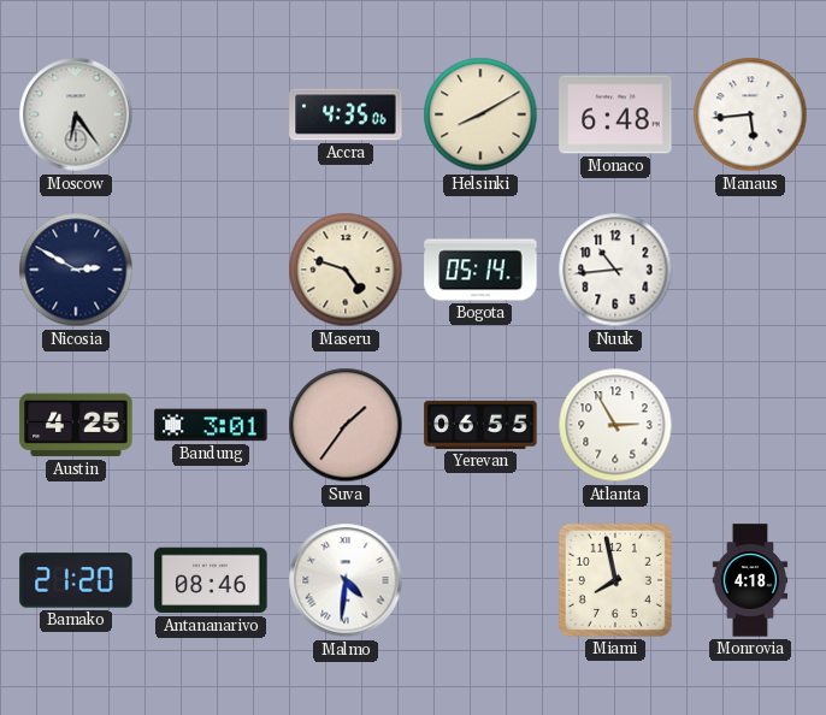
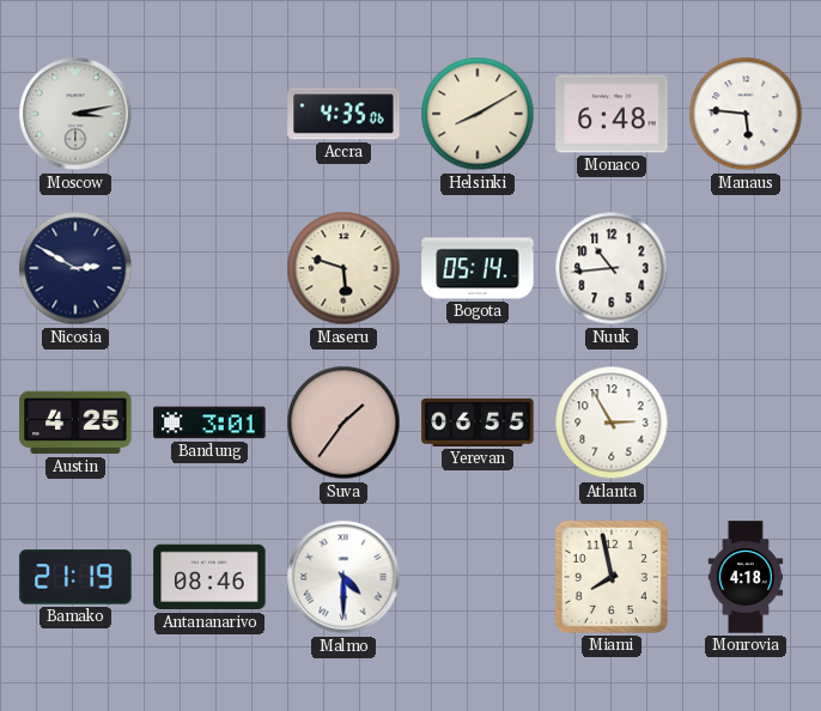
Moscow: 6:24 -> 3:13 (75, 114)
Manaus: 5:44 -> 5:46 (746, 114)
Maseru: 4:48 -> 5:48 (343, 268)
Bamako: 21:20 -> 21:19 (75, 577)
Malmo: 4:31 -> 4:30 (343, 577)
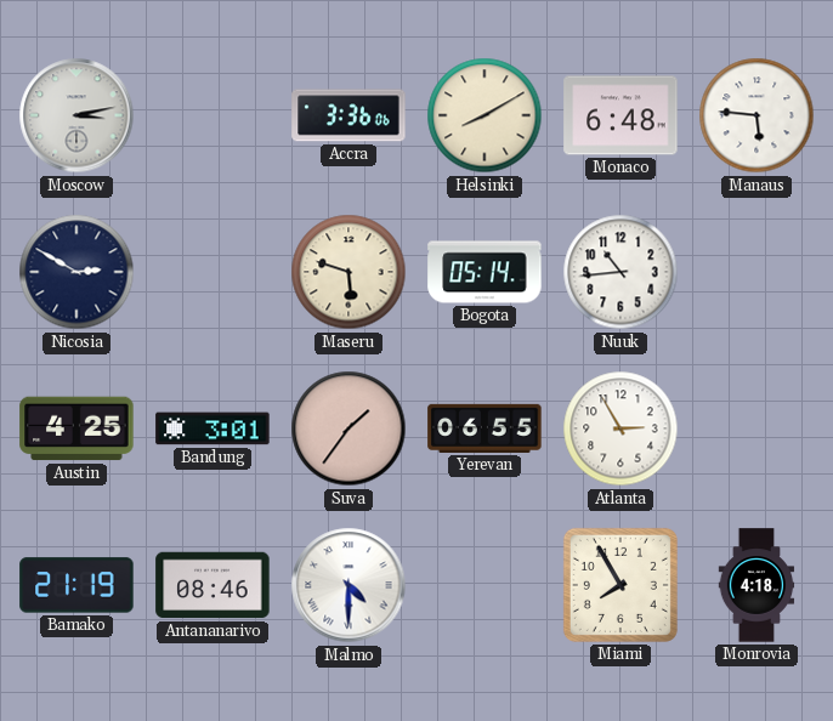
Accra: 4:35 -> 3:36 (348, 115)
Miami: 7:58 -> 7:55 (620, 585)
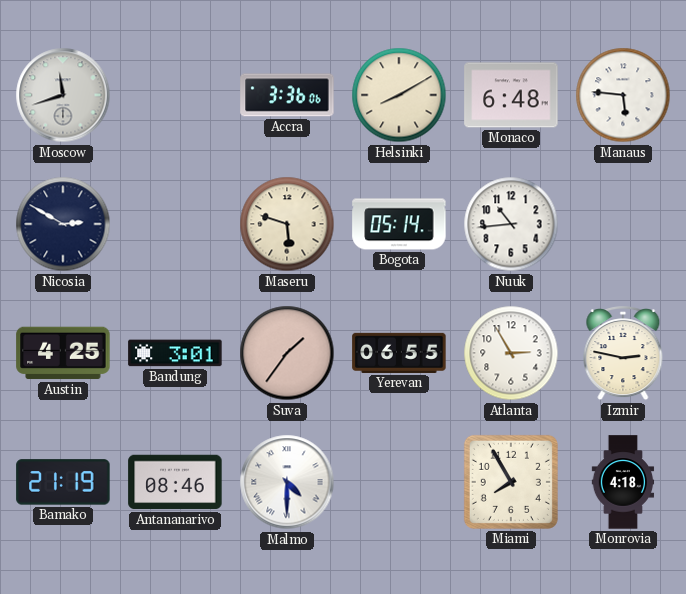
Moscow: 3:13 -> 11:42 (63, 95)
Izmir: none -> 2:47 (623, 354)
